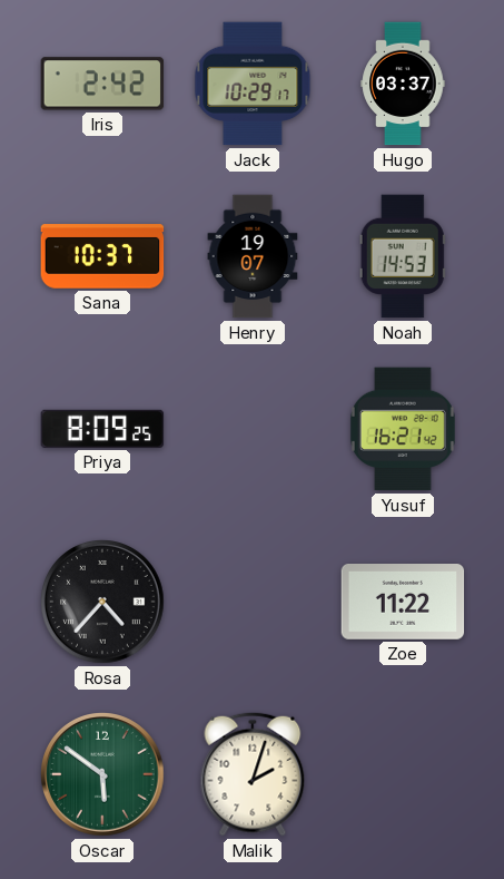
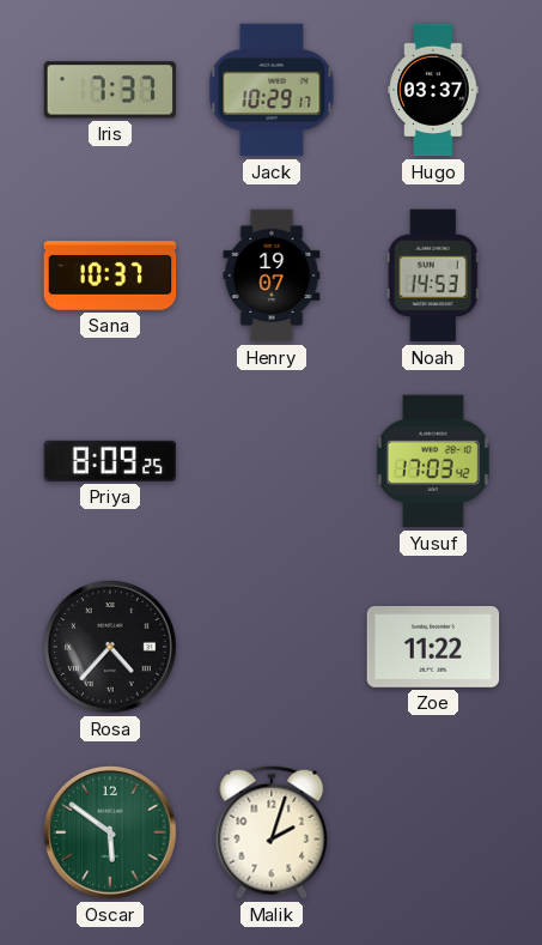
Iris: 2:42 -> 7:37 (110, 90)
Yusuf: 16:21 -> 17:03 (433, 461)
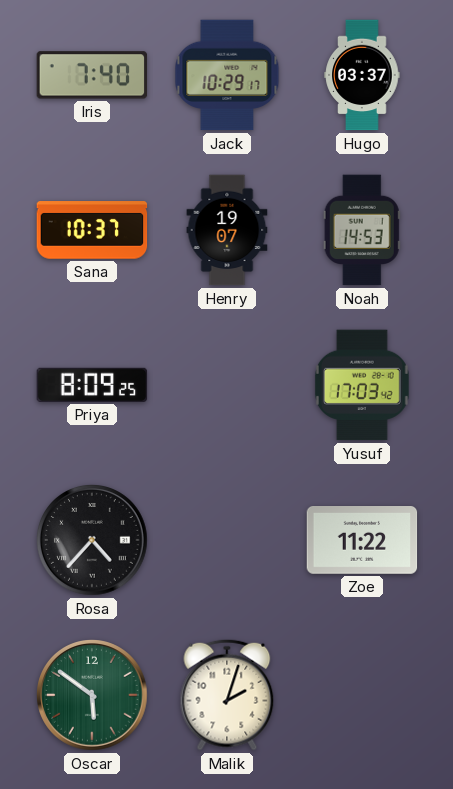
Iris: 7:37 -> 7:40 (92, 75)
